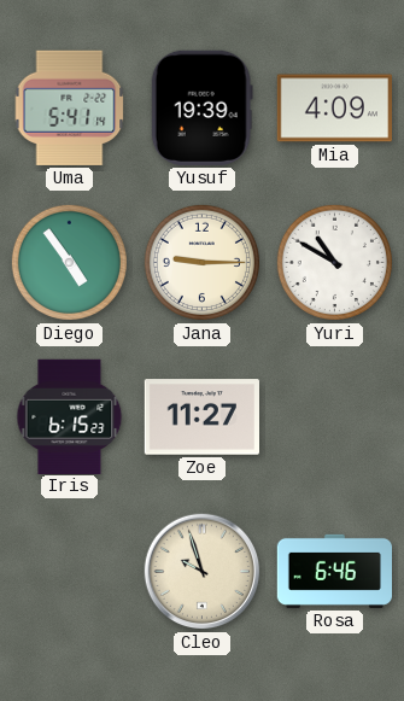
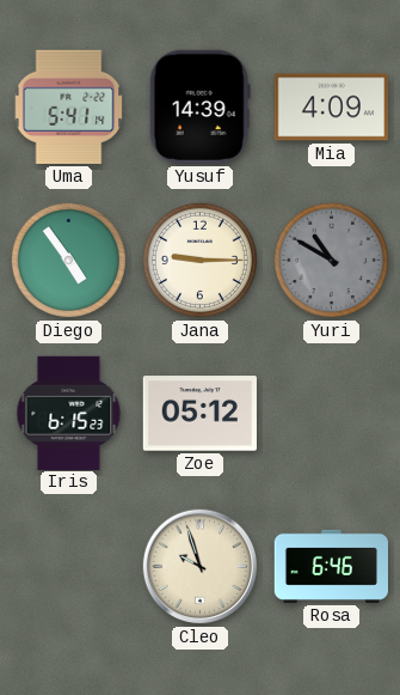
Yusuf: 19:39 -> 14:39 (199, 106)
Yuri dial: white -> grey (331, 260)
Zoe: 11:27 -> 05:12 (199, 414)
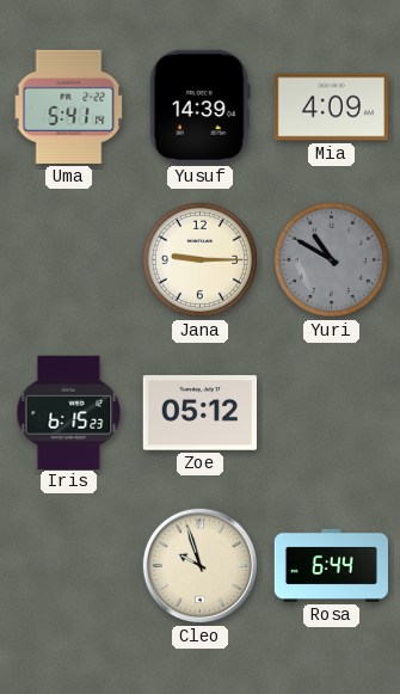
Diego: 4:54 -> none (68, 260)
Rosa: 6:46 -> 6:44 (331, 565)
